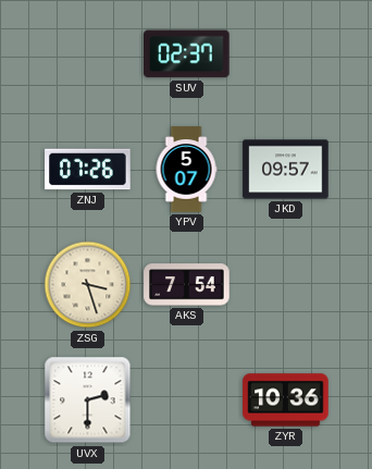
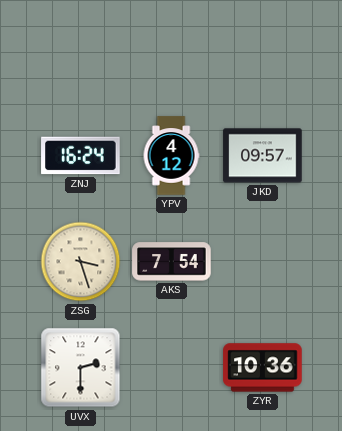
SUV: 02:37 -> none (187, 54)
ZNJ: 07:26 -> 16:24 (81, 156)
YPV: 5:07 -> 4:12 (171, 156)
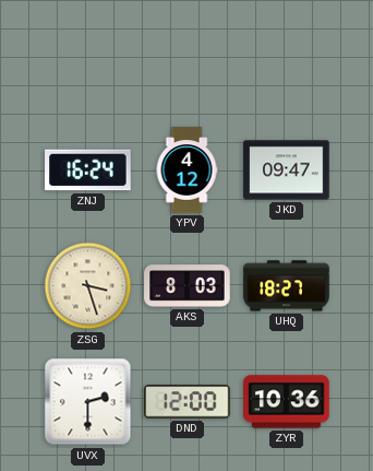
JKD: 09:57 -> 09:47 (287, 170)
AKS: 7:54 -> 8:03 (188, 286)
UHQ: none -> 18:27 (287, 286)
DND: none -> 12:00 (188, 402)
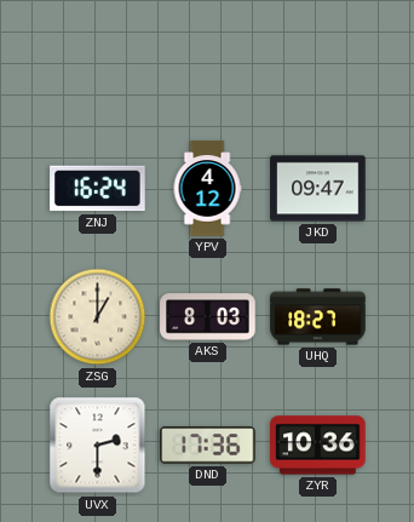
ZSG: 3:27 -> 1:00 (98, 317)
DND: 12:00 -> 17:36 (208, 446)
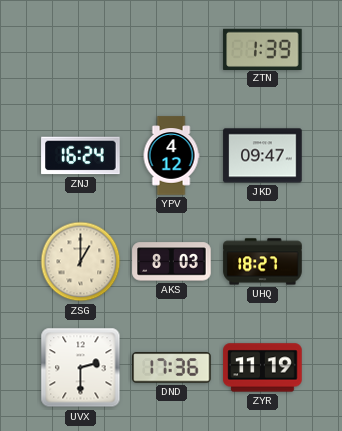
ZTN: none -> 1:39 (263, 49)
ZYR: 10:36 -> 11:19 (263, 368)
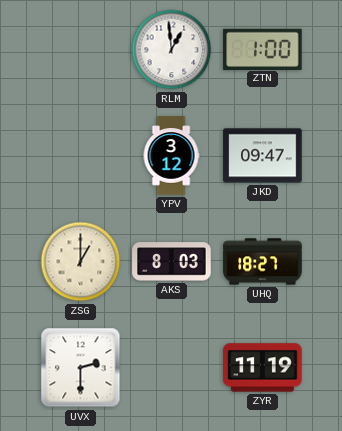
RLM: none -> 12:59 (172, 50)
ZTN: 1:39 -> 1:00 (263, 49)
ZNJ: 16:24 -> none (81, 156)
YPV: 4:12 -> 3:12 (171, 156)
DND: 17:36 -> none (172, 368)
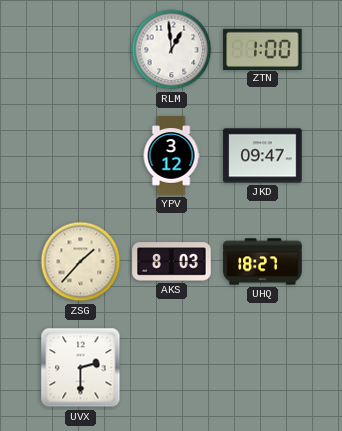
ZSG: 1:00 -> 1:37 (81, 262)
ZYR: 11:19 -> none (263, 368)
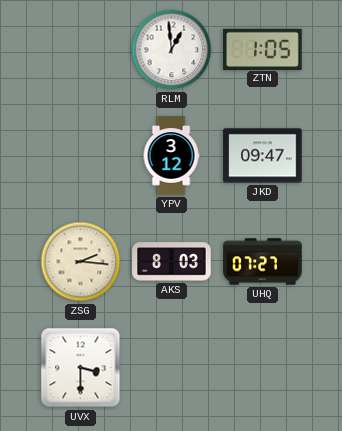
ZTN: 1:00 -> 1:05 (263, 49)
ZSG: 1:37 -> 2:16 (81, 262)
UHQ: 18:27 -> 07:27 (263, 262)
UVX: 2:30 -> 3:30 (81, 368)
